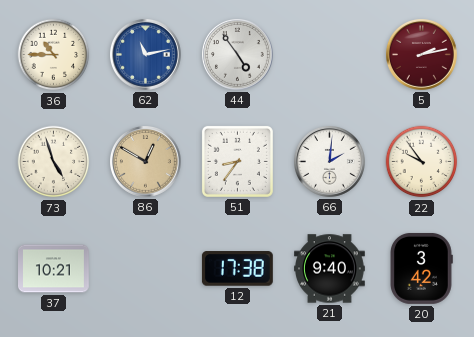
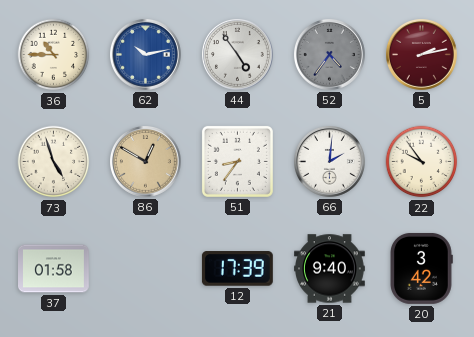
62: 11:13 -> 10:13 (146, 55)
52: none -> 4:36 (330, 55)
37: 10:21 -> 01:58 (54, 269)
12: 17:38 -> 17:39 (237, 269)
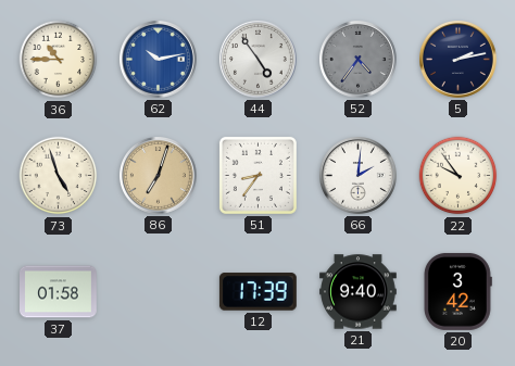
5 dial: burgundy -> navy (459, 60)
86: 12:50 -> 7:03 (159, 176)
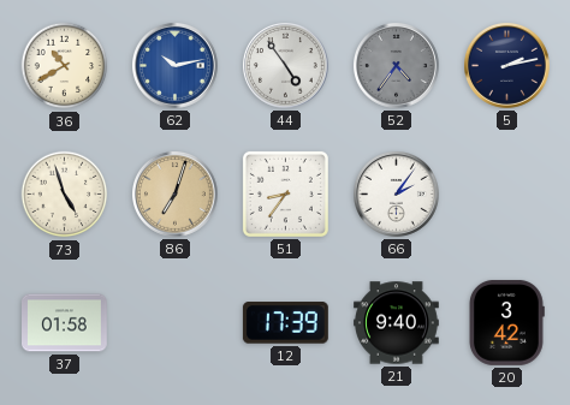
36: 10:45 -> 10:40 (65, 66)
66: 2:01 -> 2:06 (397, 195)
22: 9:54 -> none (459, 176)
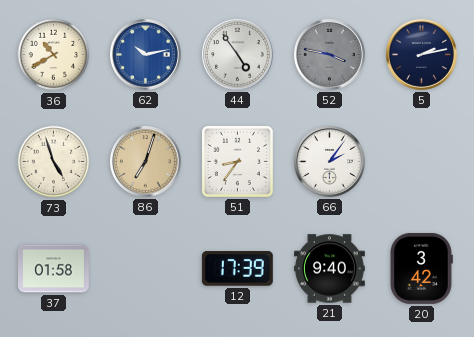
52: 4:36 -> 3:47 (330, 55)
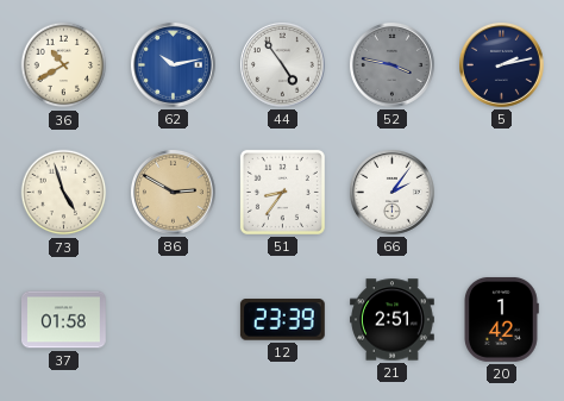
86: 7:03 -> 2:50 (174, 193)
12: 17:39 -> 23:39 (282, 320)
21: 9:40 -> 2:51 (393, 320)
20: 3:42 -> 1:42 (502, 319)
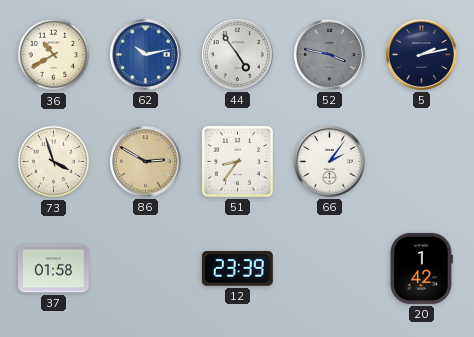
73: 4:57 -> 3:57 (54, 162)
21: 2:51 -> none (393, 320)
